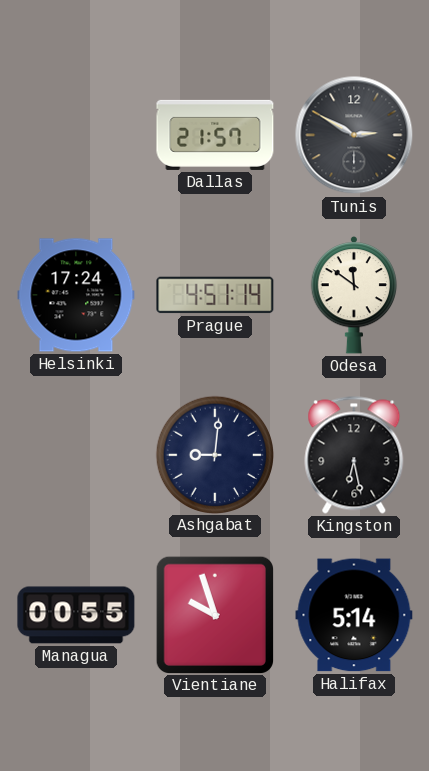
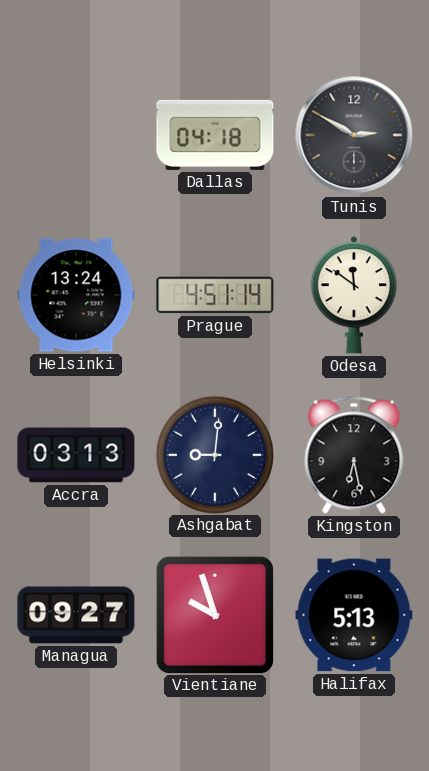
Dallas: 21:57 -> 04:18 (215, 135)
Helsinki: 17:24 -> 13:24 (76, 295)
Accra: none -> 03:13 (76, 455)
Managua: 00:55 -> 09:27 (76, 615)
Halifax: 5:14 -> 5:13 (354, 615)
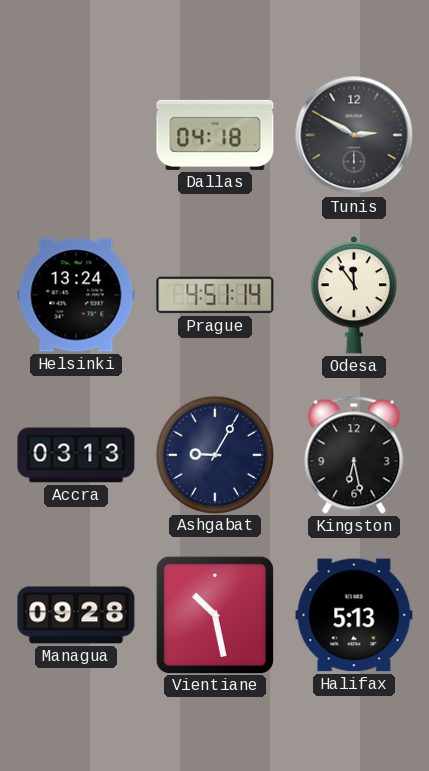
Odesa: 11:51 -> 11:54 (354, 296)
Ashgabat: 9:01 -> 9:05 (214, 454)
Managua: 09:27 -> 09:28 (76, 615)
Vientiane: 9:57 -> 10:28 (214, 614)
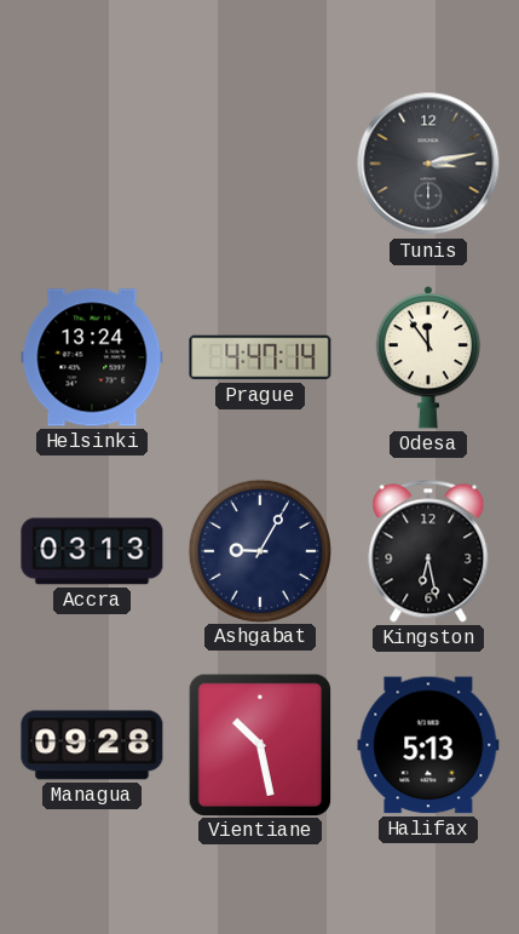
Dallas: 04:18 -> none (215, 135)
Tunis: 2:50 -> 3:13 (428, 164)
Prague: 4:51 -> 4:47 (260, 357)
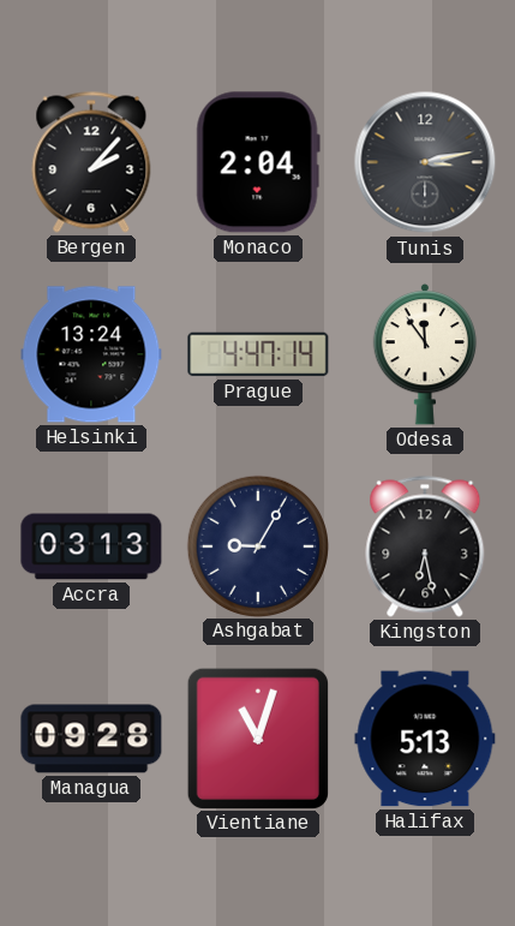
Bergen: none -> 2:07 (91, 162)
Monaco: none -> 2:04 (258, 162)
Vientiane: 10:28 -> 11:03 (257, 737)
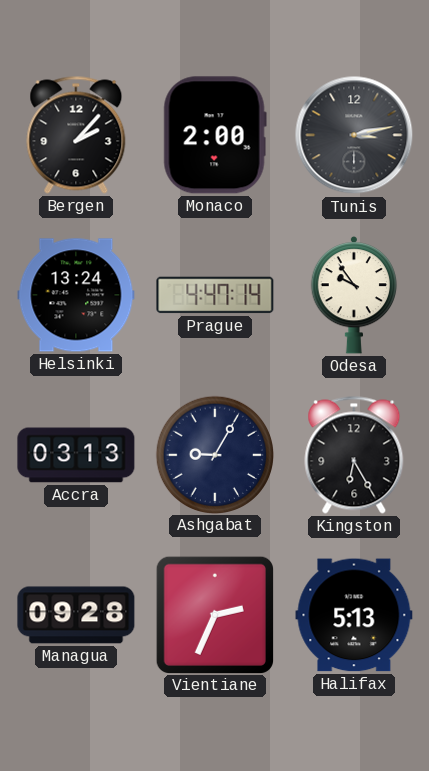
Monaco: 2:04 -> 2:00 (215, 135)
Odesa: 11:54 -> 9:54 (354, 296)
Kingston: 6:28 -> 6:25 (354, 455)
Vientiane: 11:03 -> 2:34 (214, 614)
